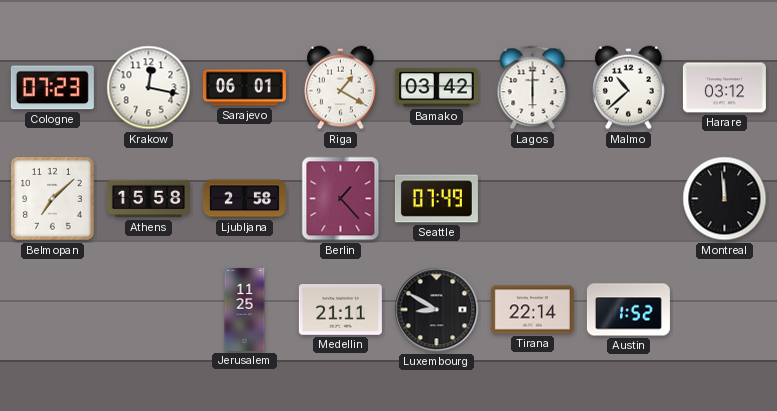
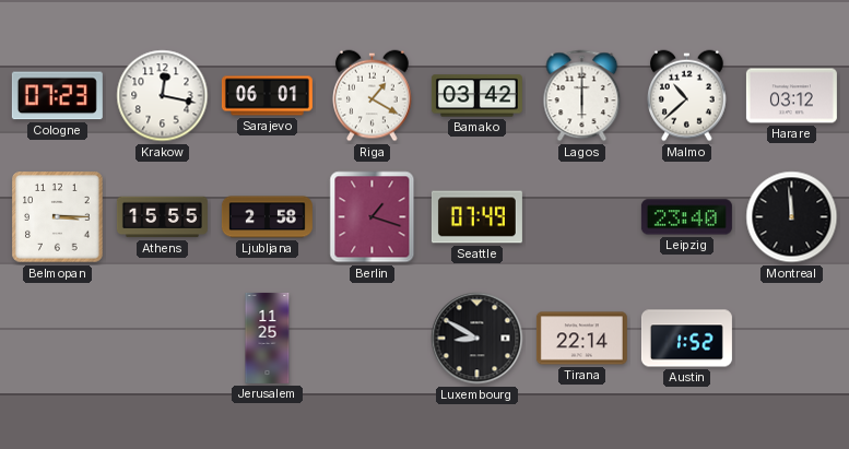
Belmopan: 7:08 -> 3:15 (58, 217)
Athens: 15:58 -> 15:55 (162, 217)
Berlin: 1:23 -> 1:18 (373, 217)
Leipzig: none -> 23:40 (686, 217)
Medellin: 21:11 -> none (340, 310)
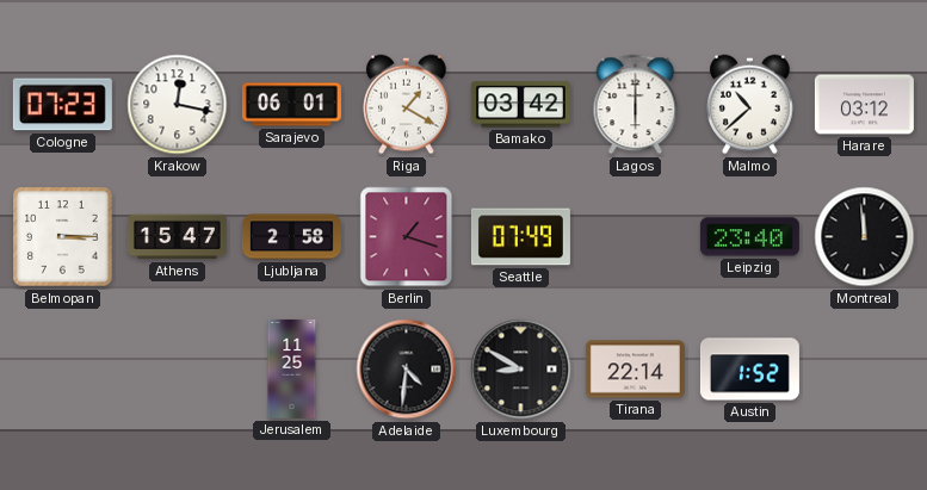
Athens: 15:55 -> 15:47 (177, 237)
Adelaide: none -> 4:31 (407, 370)
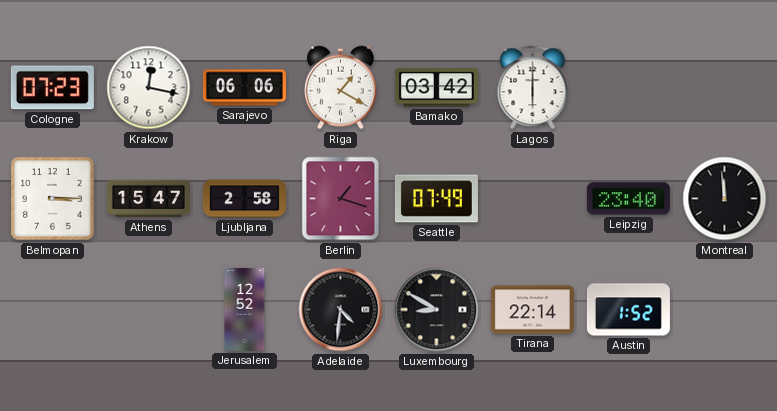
Sarajevo: 06:01 -> 06:06 (244, 88)
Malmo: 10:38 -> none (750, 105)
Harare: 03:12 -> none (864, 105)
Jerusalem: 11:25 -> 12:52 (245, 309)
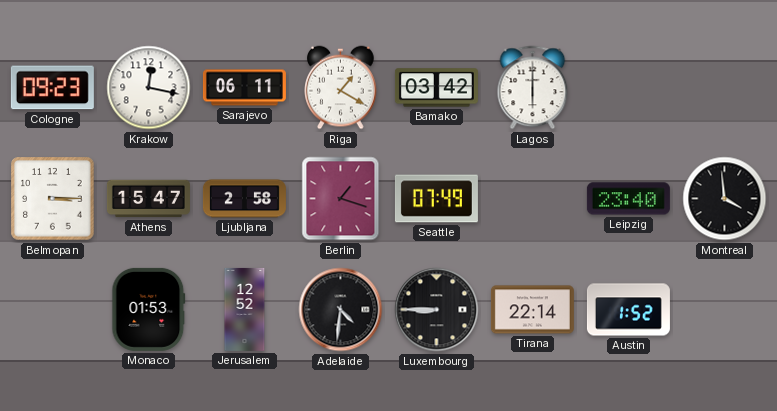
Cologne: 07:23 -> 09:23 (52, 88)
Sarajevo: 06:06 -> 06:11 (244, 88)
Montreal: 11:59 -> 3:59 (725, 199)
Monaco: none -> 01:53 (149, 309)
Luxembourg: 8:50 -> 8:45 (437, 310)
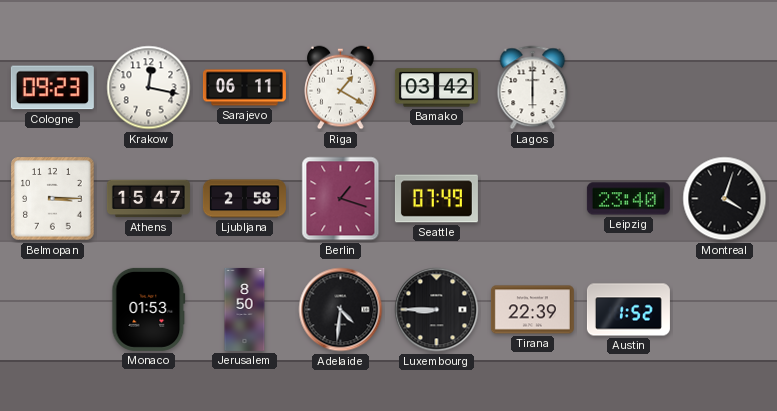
Montreal: 3:59 -> 4:03 (725, 199)
Jerusalem: 12:52 -> 8:50 (245, 309)
Tirana: 22:14 -> 22:39 (532, 310)
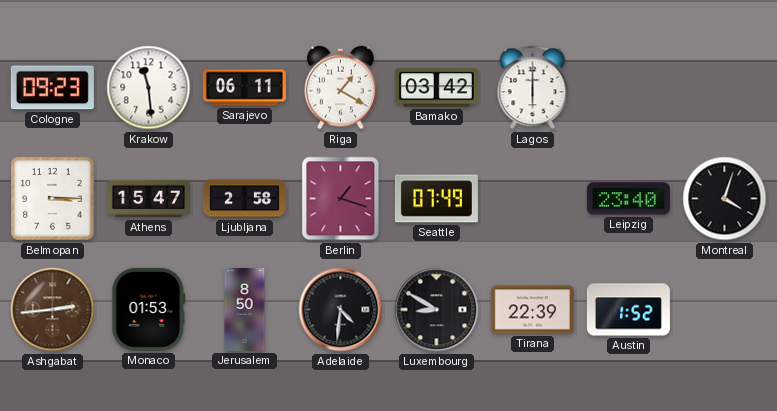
Krakow: 12:17 -> 11:29 (149, 88)
Ashgabat: none -> 2:44 (53, 310)
Luxembourg: 8:45 -> 8:50 (437, 310)
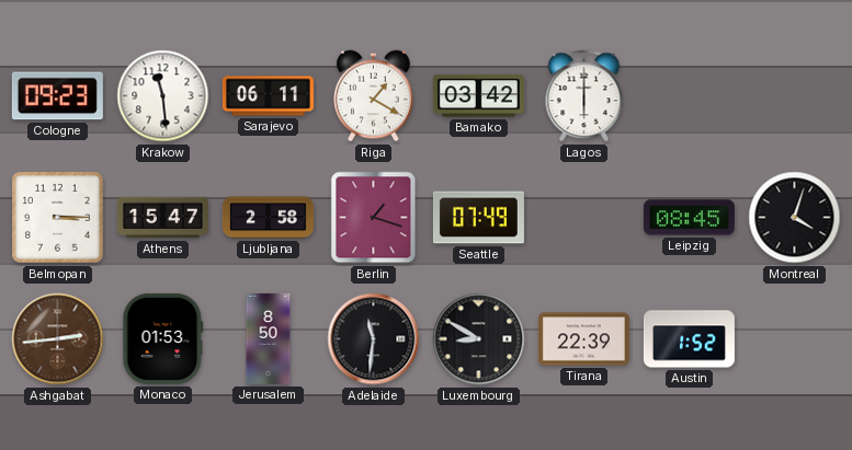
Leipzig: 23:40 -> 08:45 (689, 218)
Adelaide: 4:31 -> 11:31 (374, 339)
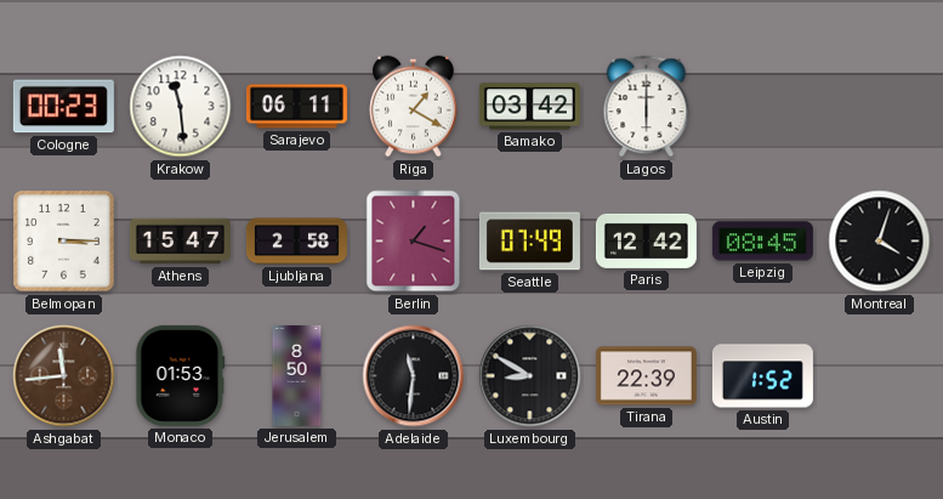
Cologne: 09:23 -> 00:23 (63, 107)
Paris: none -> 12:42 (646, 240)
Ashgabat: 2:44 -> 11:44 (64, 376)
